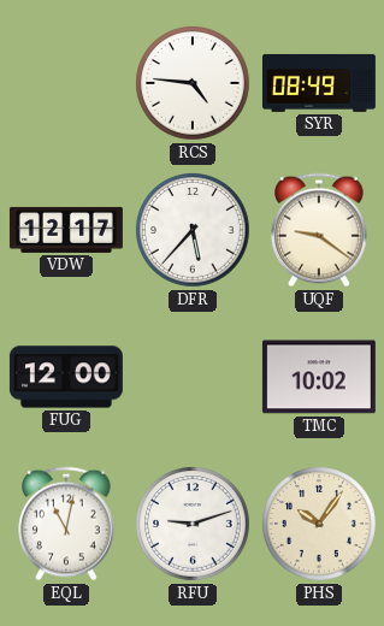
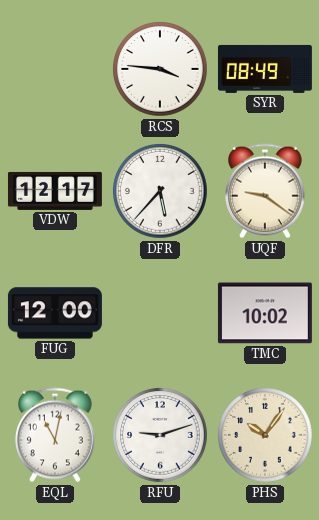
RCS: 4:46 -> 3:46 (161, 70)
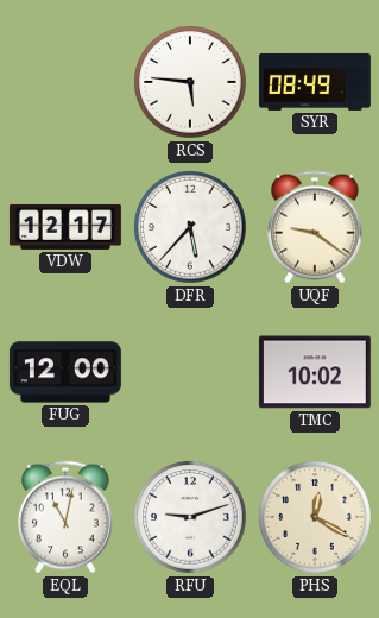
RCS: 3:46 -> 5:46 (191, 83)
PHS: 10:06 -> 12:20 (316, 518)
